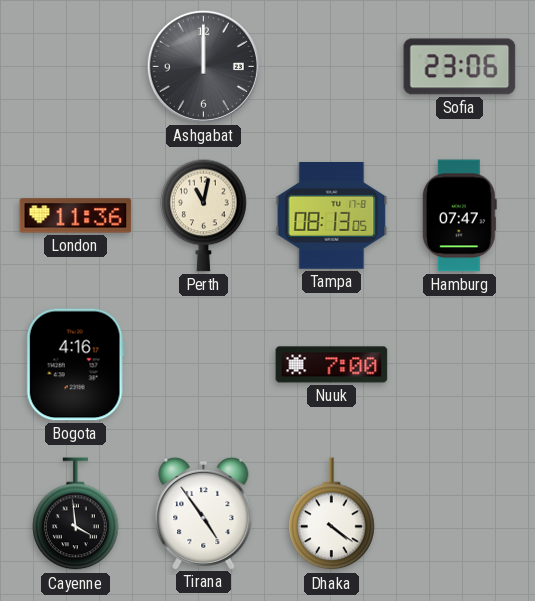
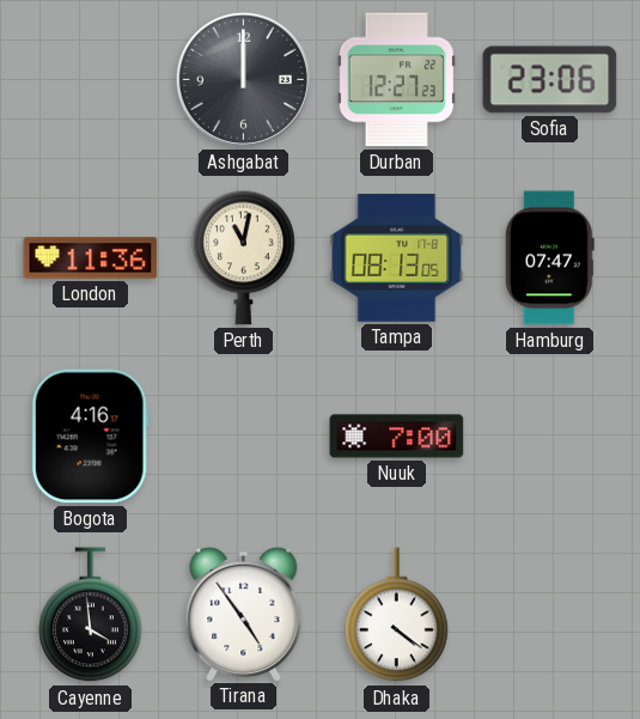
Durban: none -> 12:27 (396, 80)
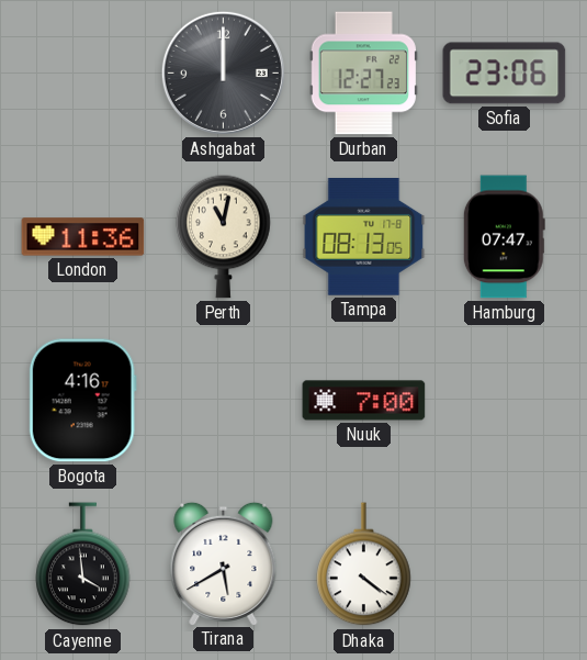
Tirana: 4:54 -> 5:40 (224, 563)
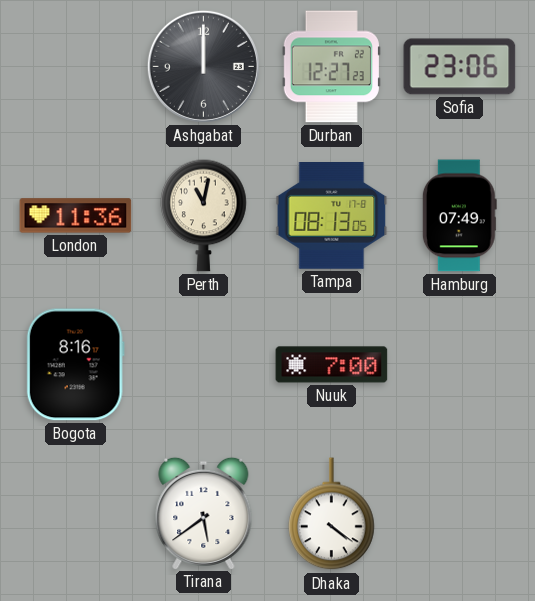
Hamburg: 07:47 -> 07:49 (459, 216)
Bogota: 4:16 -> 8:16 (75, 365)
Cayenne: 3:59 -> none (83, 564)
Tirana: 5:40 -> 5:39 (204, 513)
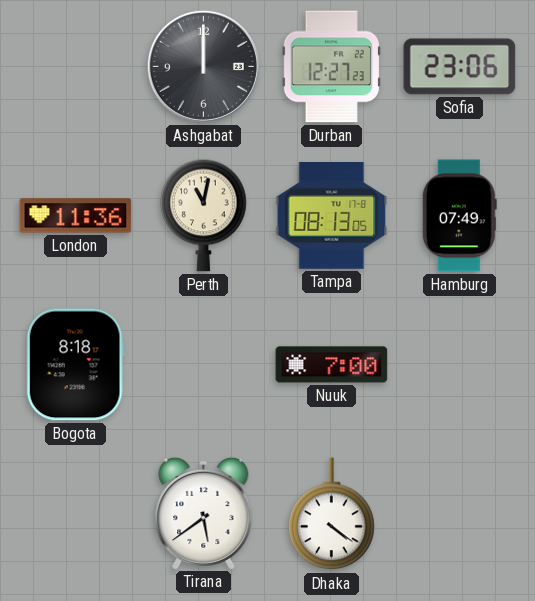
Bogota: 8:16 -> 8:18 (75, 365)
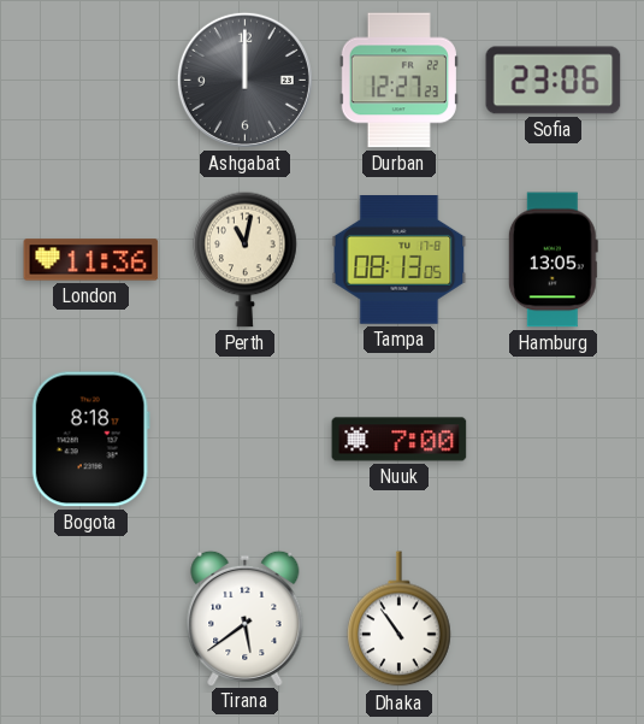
Hamburg: 07:49 -> 13:05 (553, 260)
Dhaka: 4:21 -> 10:54 (400, 619)
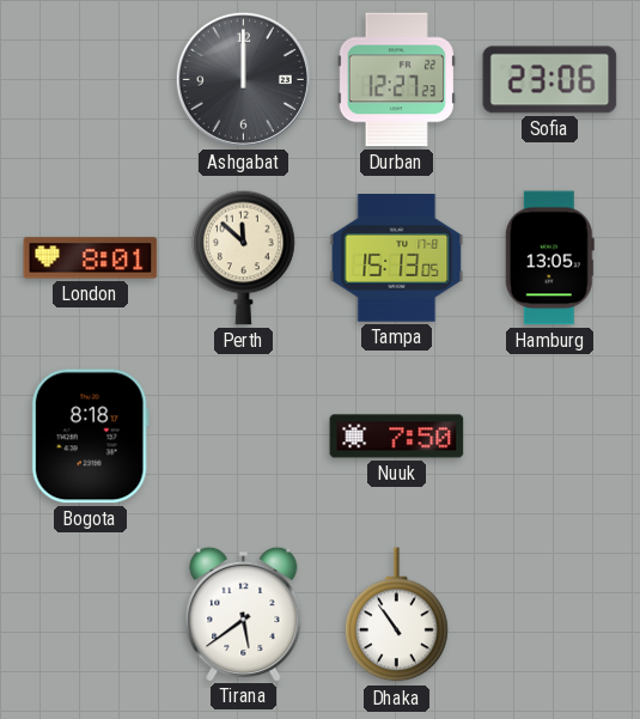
London: 11:36 -> 8:01 (91, 258)
Perth: 11:02 -> 11:52 (244, 257)
Tampa: 08:13 -> 15:13 (397, 258)
Nuuk: 7:00 -> 7:50 (397, 437)
